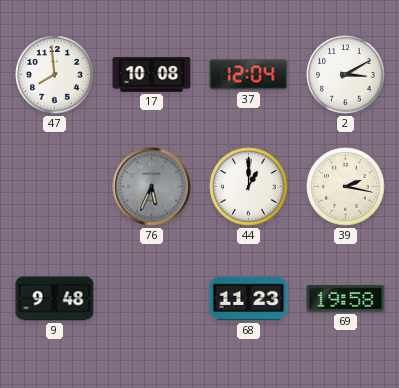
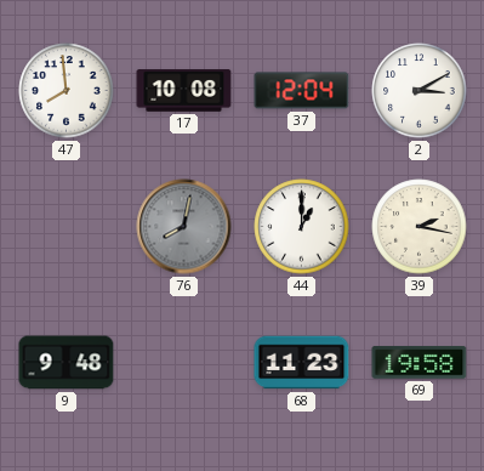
76: 5:34 -> 8:02 (184, 227)
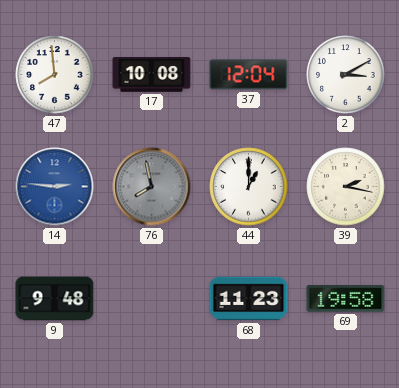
14: none -> 2:46 (55, 187)
76: 8:02 -> 7:58 (152, 187)
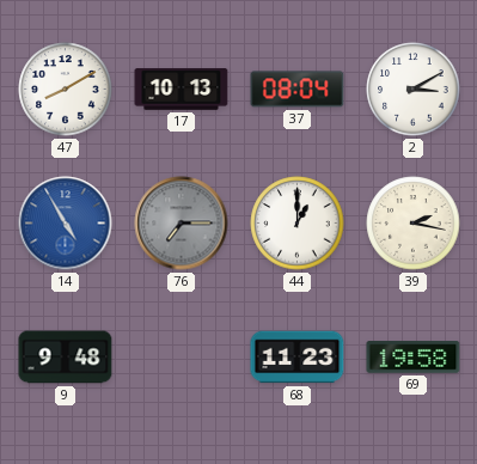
47: 7:59 -> 8:10 (66, 90)
17: 10:08 -> 10:13 (182, 90)
37: 12:04 -> 08:04 (298, 90)
14: 2:46 -> 4:55 (66, 224)
76: 7:58 -> 7:15 (182, 224)
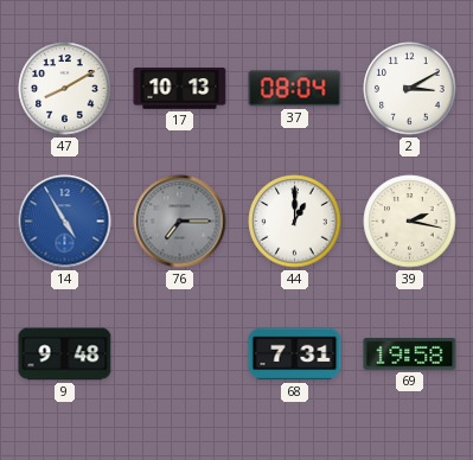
68: 11:23 -> 7:31 (295, 354)
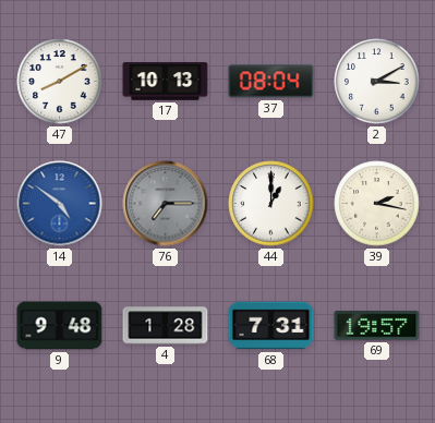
14: 4:55 -> 4:51 (60, 204)
4: none -> 1:28 (166, 326)
69: 19:58 -> 19:57 (377, 326)
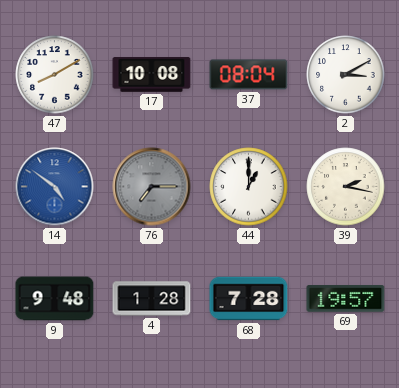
17: 10:13 -> 10:08 (152, 75)
68: 7:31 -> 7:28 (249, 299)
